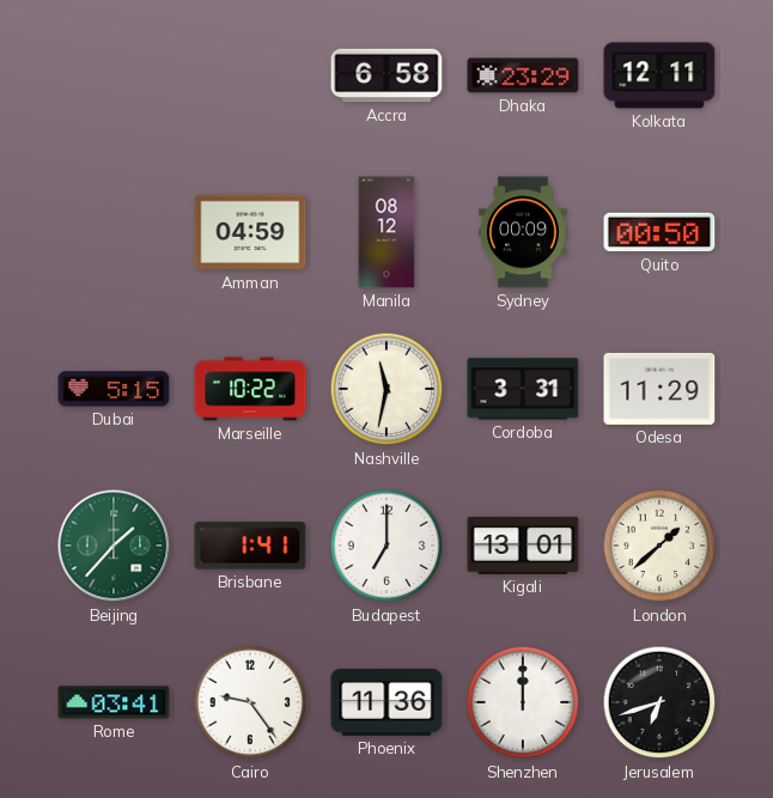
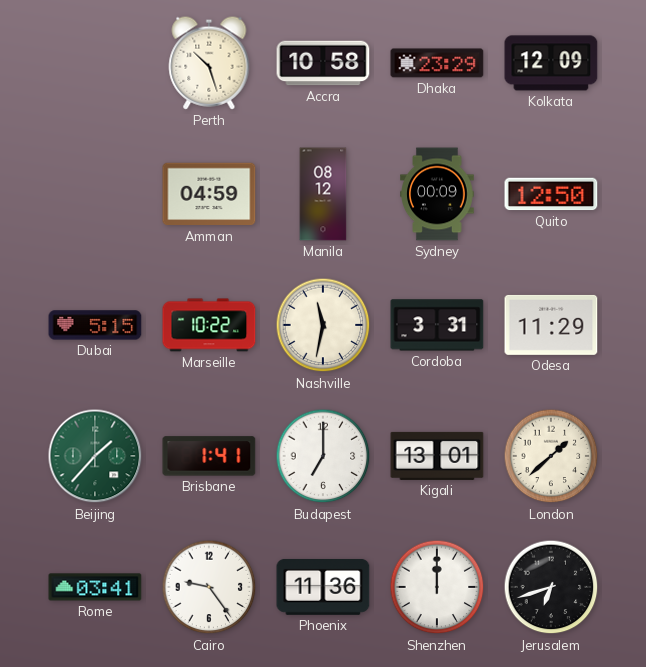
Perth: none -> 10:27 (209, 63)
Accra: 6:58 -> 10:58 (323, 63)
Kolkata: 12:11 -> 12:09 (551, 63)
Quito: 00:50 -> 12:50 (551, 194)
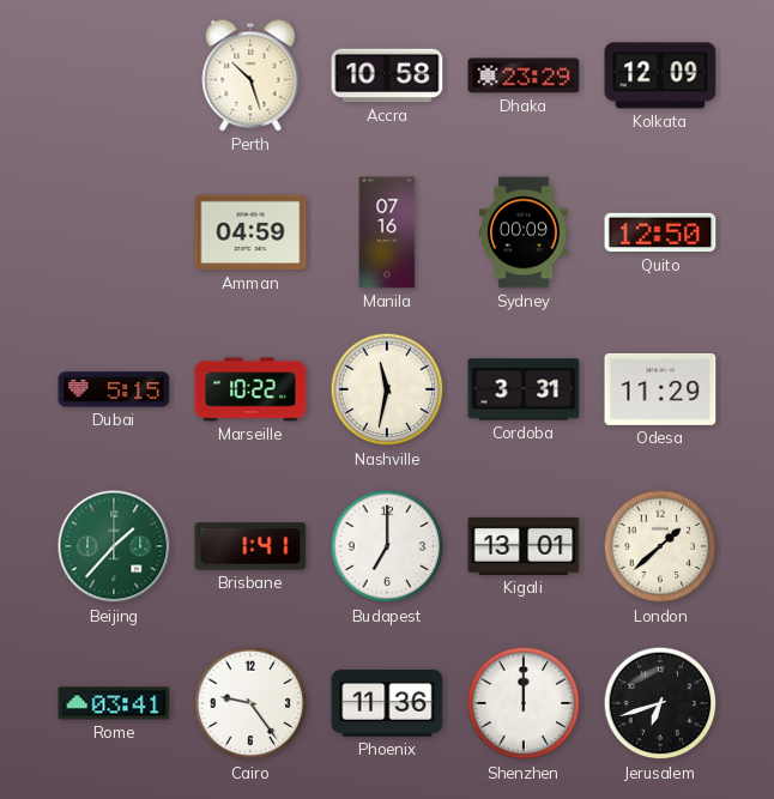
Manila: 08:12 -> 07:16 (387, 232)
